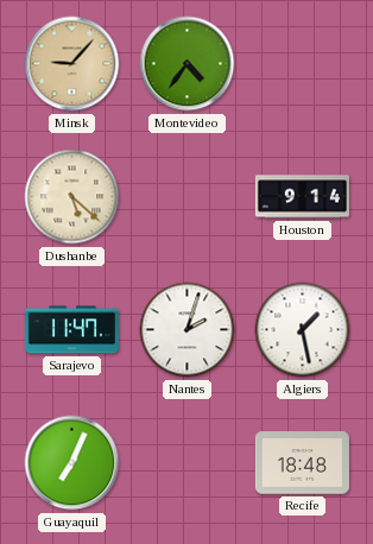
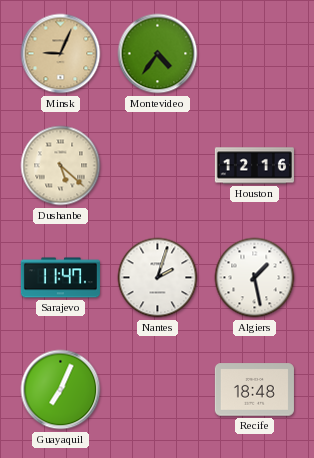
Minsk: 9:07 -> 9:04 (61, 54)
Houston: 9:14 -> 12:16 (254, 166)
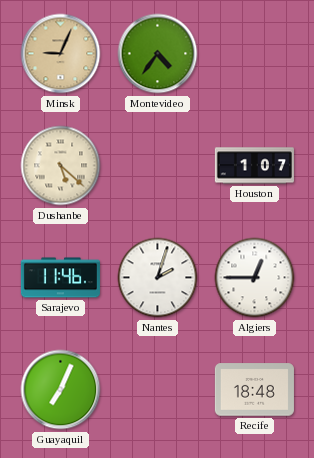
Houston: 12:16 -> 1:07 (254, 166)
Sarajevo: 11:47 -> 11:46 (60, 278)
Algiers: 1:28 -> 12:45 (255, 278)
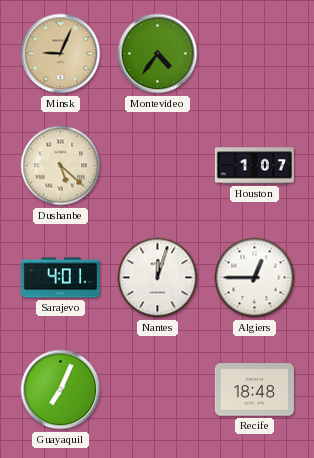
Sarajevo: 11:46 -> 4:01 (60, 278)
Nantes: 2:03 -> 12:03 (158, 278)
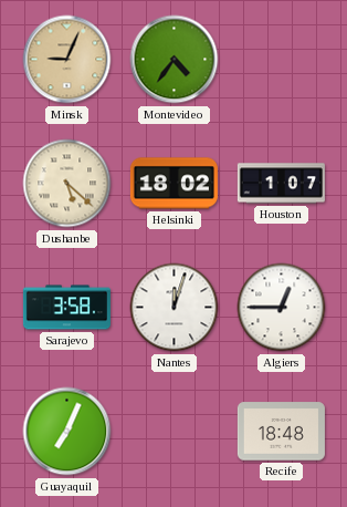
Helsinki: none -> 18:02 (173, 184)
Sarajevo: 4:01 -> 3:58 (66, 308)
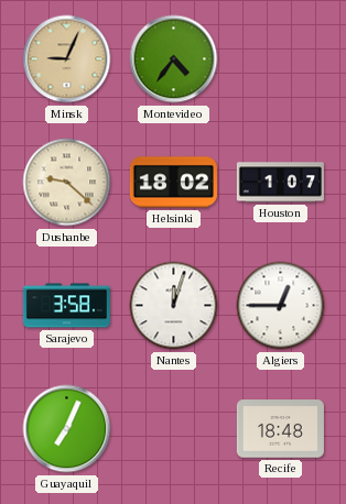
Dushanbe: 5:22 -> 9:22 (67, 183)
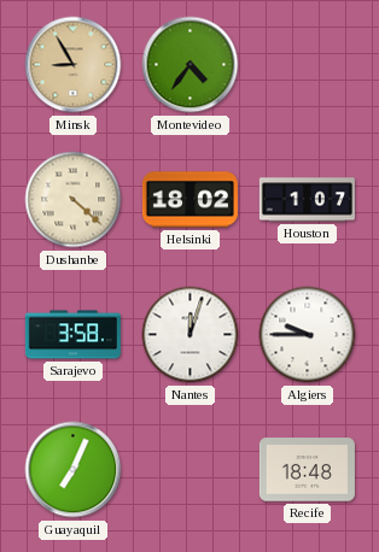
Minsk: 9:04 -> 8:55 (74, 65)
Dushanbe: 9:22 -> 4:22 (74, 200)
Algiers: 12:45 -> 9:45 (308, 335)
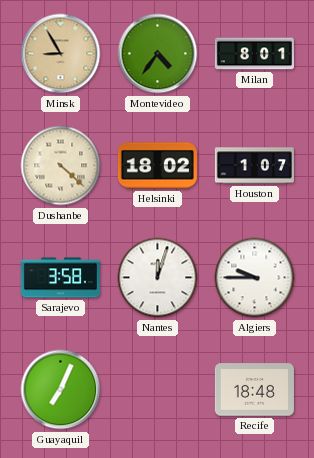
Milan: none -> 8:01 (254, 54)
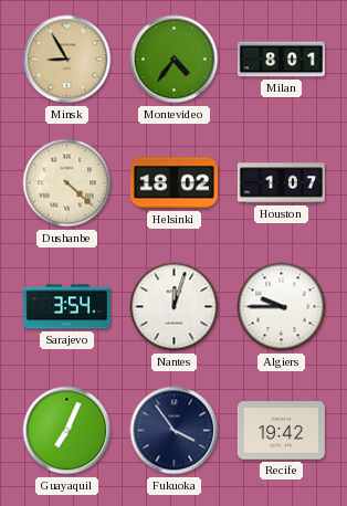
Sarajevo: 3:58 -> 3:54 (66, 307)
Fukuoka: none -> 3:54 (175, 431)
Recife: 18:48 -> 19:42 (281, 431)
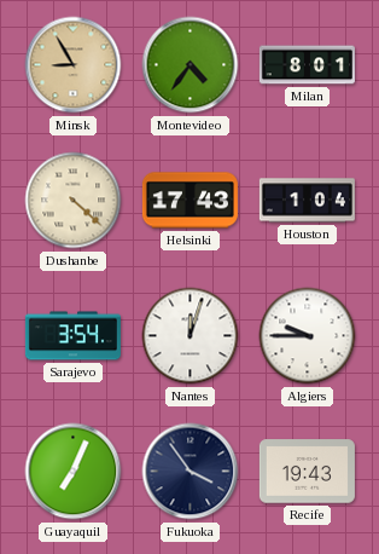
Helsinki: 18:02 -> 17:43 (189, 201)
Houston: 1:07 -> 1:04 (307, 201)
Recife: 19:42 -> 19:43 (307, 472)
